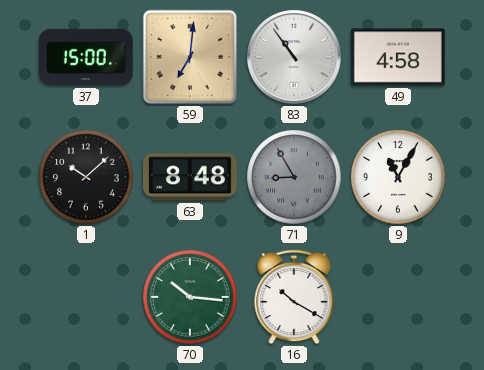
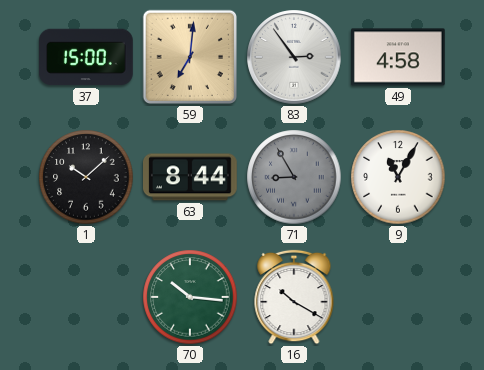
83: 10:54 -> 2:54 (294, 57)
63: 8:48 -> 8:44 (191, 177)
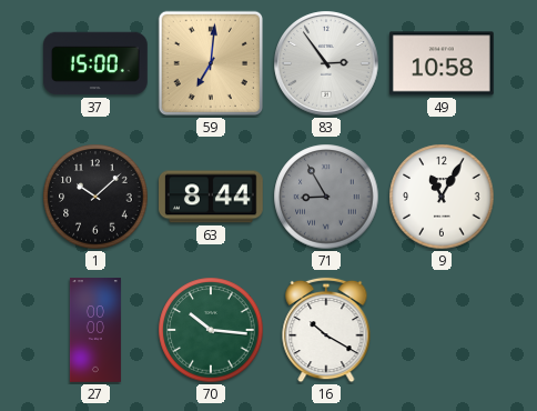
49: 4:58 -> 10:58 (443, 63)
27: none -> 00:00 (95, 330)
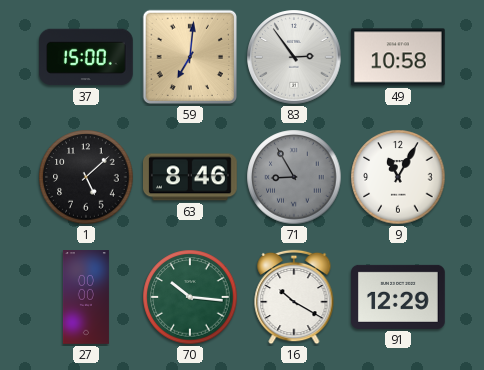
1: 10:08 -> 5:08 (86, 177)
63: 8:44 -> 8:46 (191, 177)
91: none -> 12:29 (398, 297)
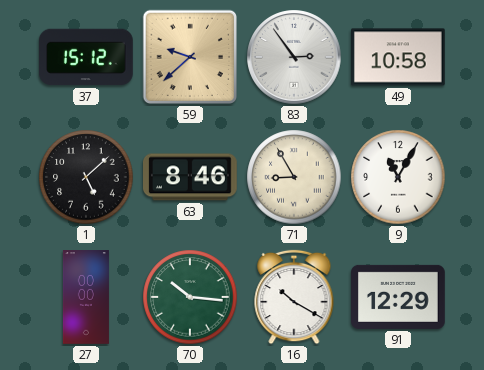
37: 15:00 -> 15:12 (87, 57)
59: 7:01 -> 9:38 (190, 57)
71 dial: grey -> cream (294, 177)
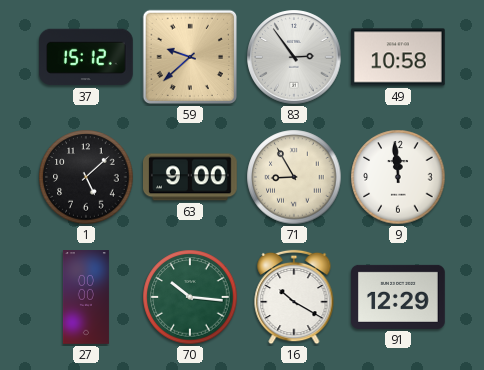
63: 8:46 -> 9:00 (191, 177)
9: 11:05 -> 11:59 (398, 177)
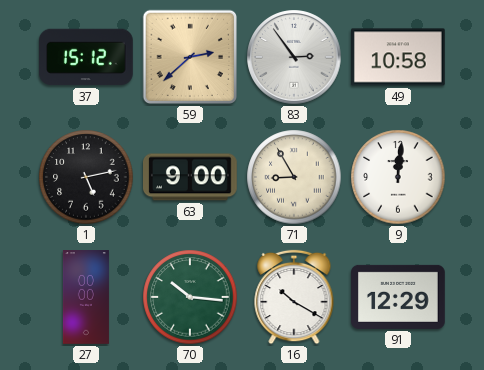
59: 9:38 -> 2:38 (190, 57)
1: 5:08 -> 5:13 (86, 177)
9: 11:59 -> 12:01 (398, 177)
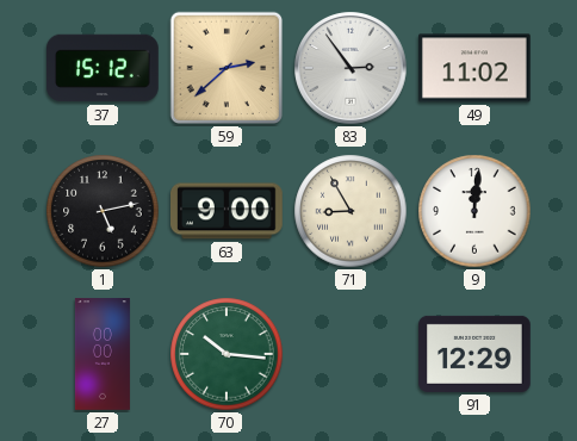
49: 10:58 -> 11:02 (476, 68)
16: 10:20 -> none (294, 297)
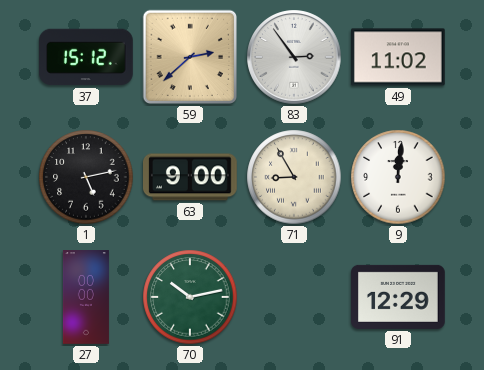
70: 10:16 -> 10:13 (190, 297)
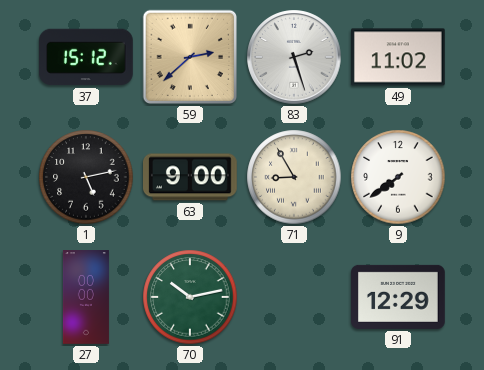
83: 2:54 -> 2:27 (294, 57)
9: 12:01 -> 7:39 (398, 177)
